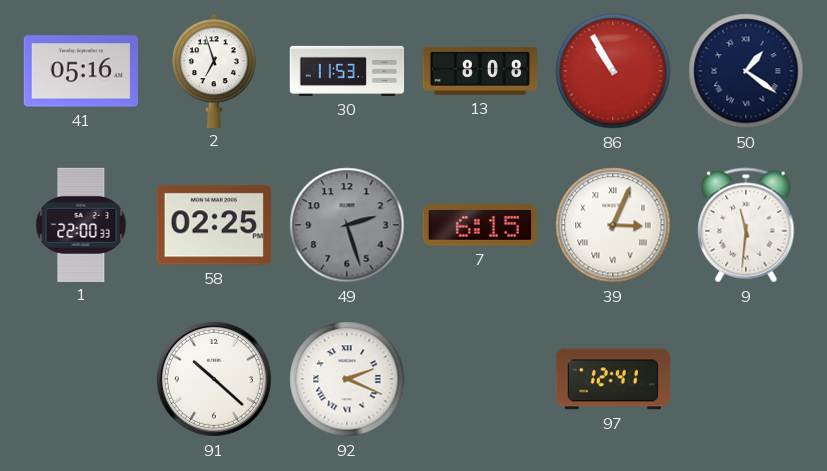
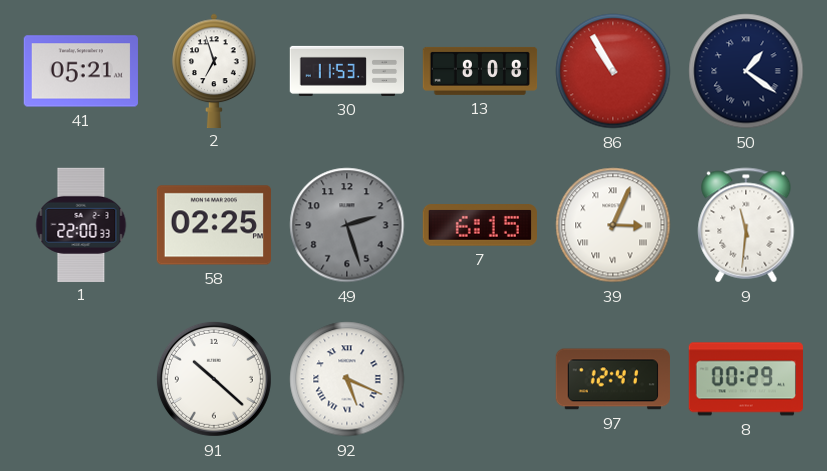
41: 05:16 -> 05:21 (80, 71)
92: 2:19 -> 5:19 (347, 379)
8: none -> 00:29 (745, 379)
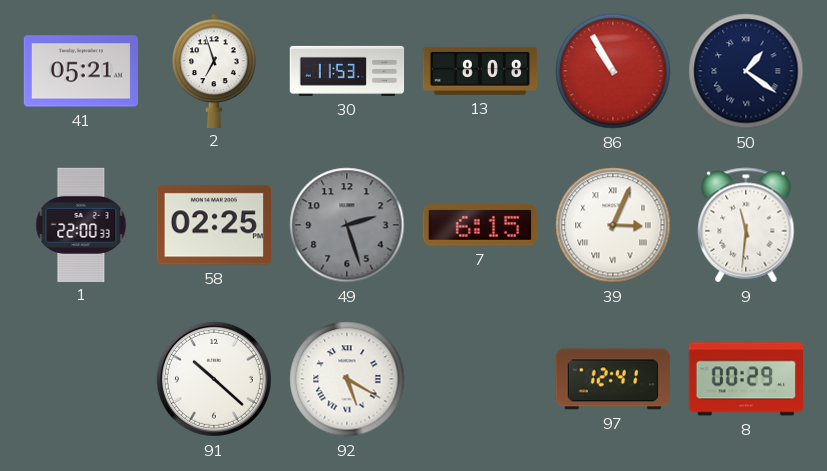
92: 5:19 -> 5:20 (347, 379)
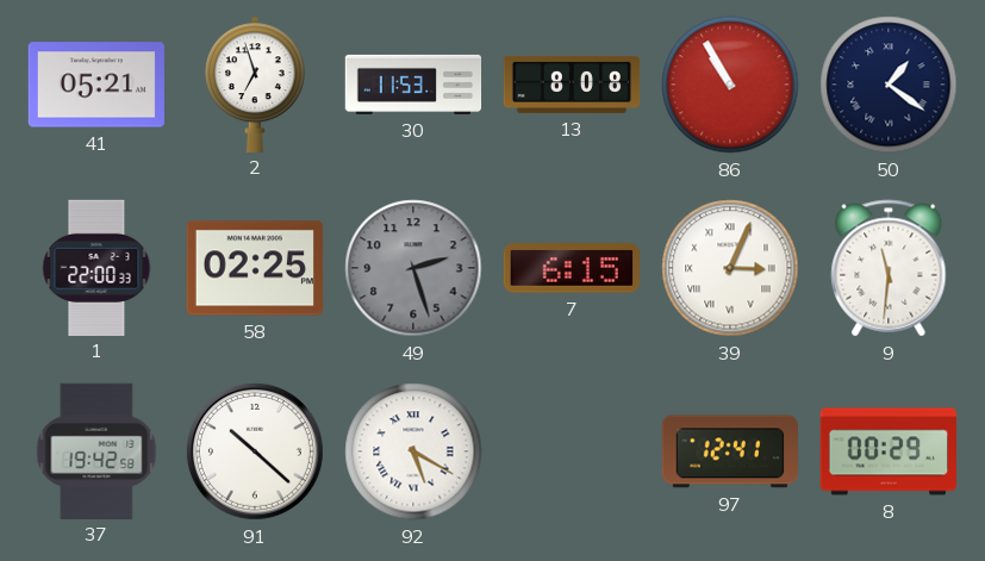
37: none -> 19:42 (96, 450)
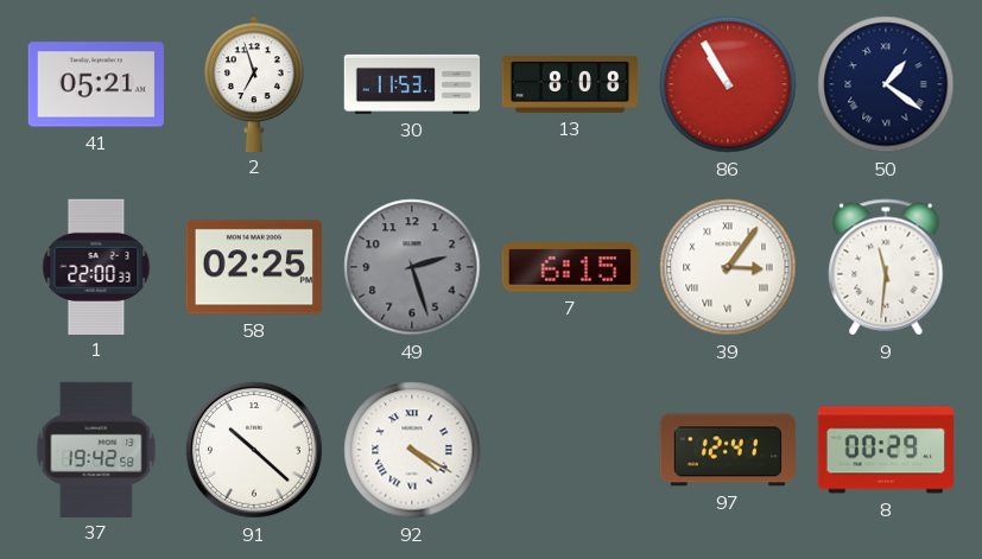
39: 3:04 -> 3:06 (728, 267)
92: 5:20 -> 4:20 (412, 450)
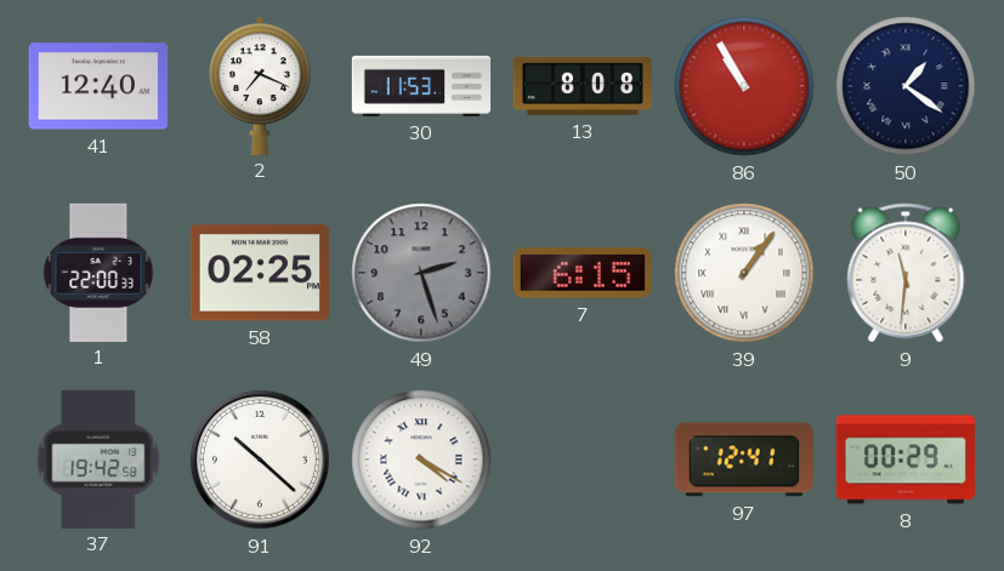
41: 05:21 -> 12:40 (97, 86)
2: 6:57 -> 7:19 (260, 85)
39: 3:06 -> 1:06 (744, 273)
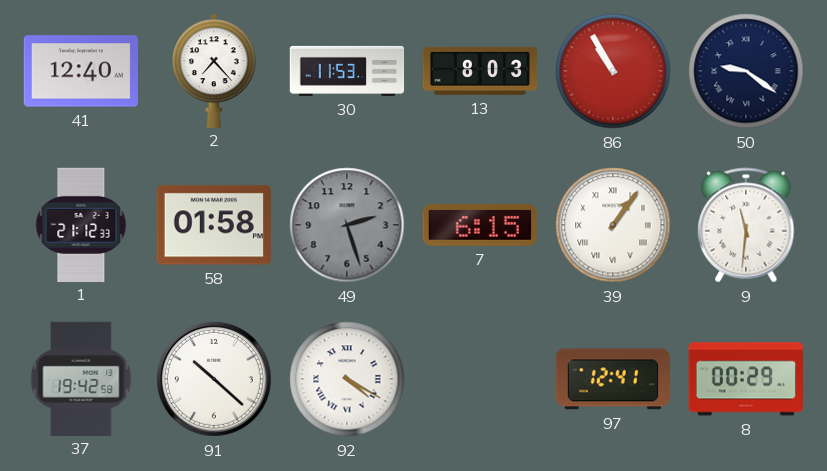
2: 7:19 -> 7:23 (214, 70)
13: 8:08 -> 8:03 (480, 71)
50: 1:21 -> 9:21 (746, 71)
1: 22:00 -> 21:12 (81, 224)
58: 02:25 -> 01:58 (214, 225)
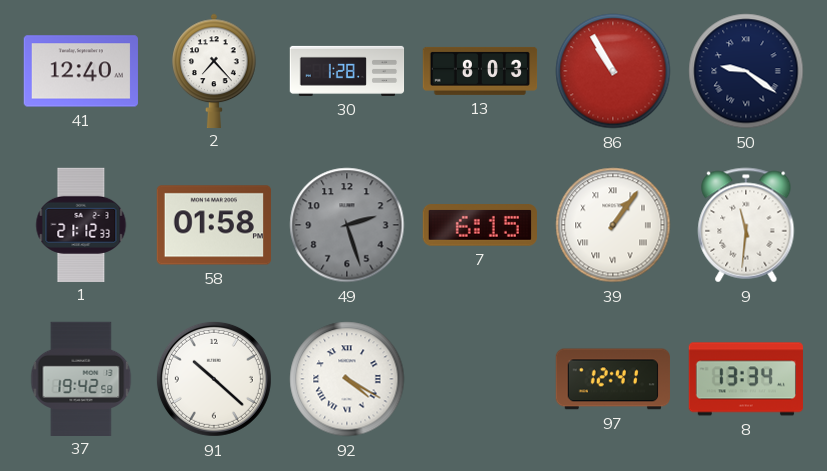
30: 11:53 -> 1:28 (347, 71)
8: 00:29 -> 13:34 (745, 379)
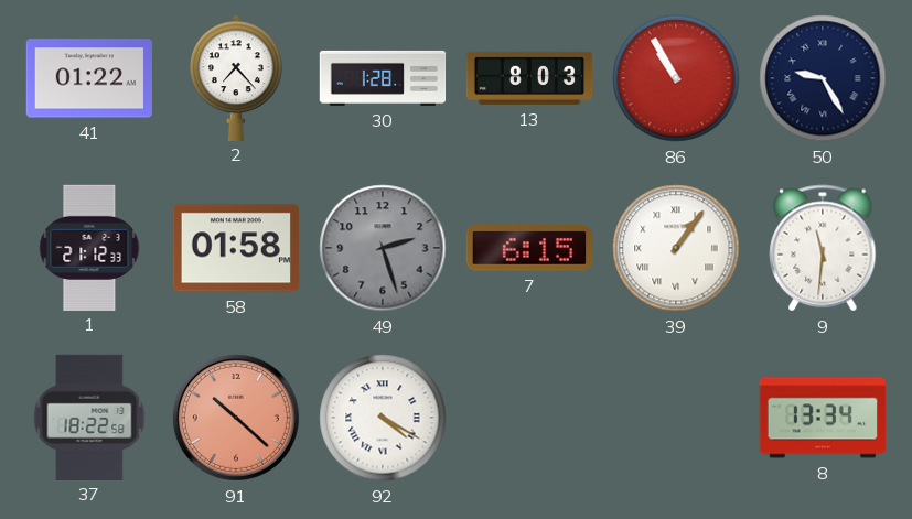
41: 12:40 -> 01:22 (88, 78)
50: 9:21 -> 9:25 (823, 78)
37: 19:42 -> 18:22 (89, 417)
91 dial: white -> salmon (236, 418)
97: 12:41 -> none (612, 379)
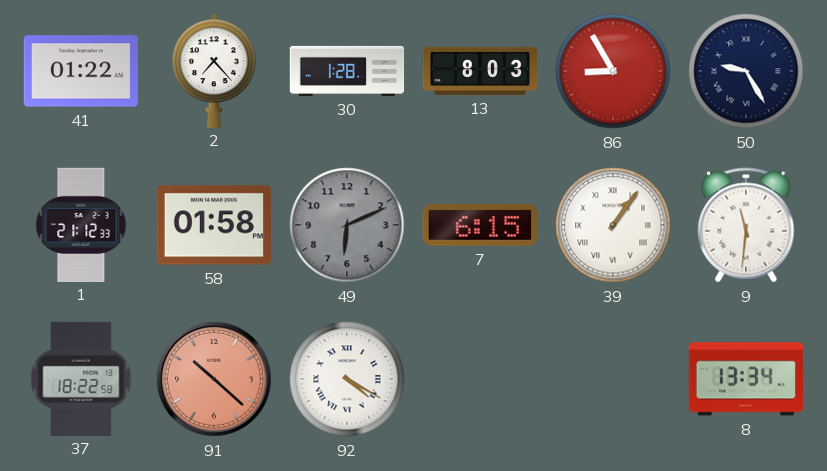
86: 10:55 -> 8:55 (613, 71)
49: 2:27 -> 6:11 (347, 225)
